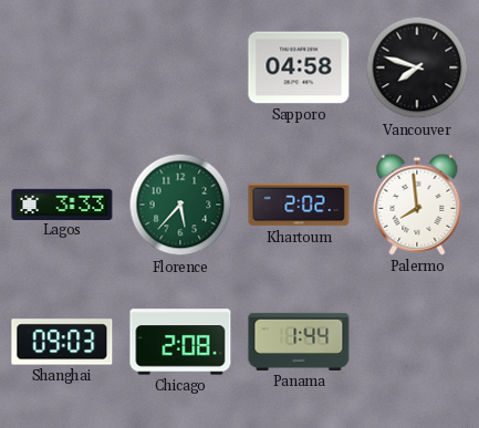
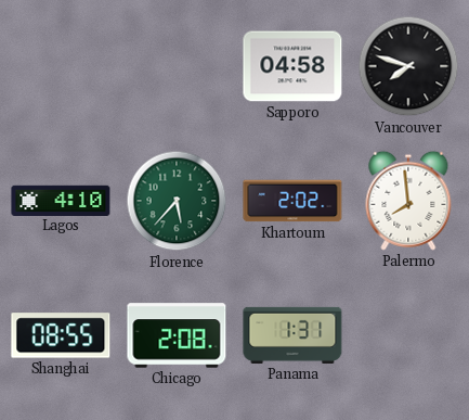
Lagos: 3:33 -> 4:10 (61, 200)
Shanghai: 09:03 -> 08:55 (61, 335)
Panama: 1:44 -> 1:31 (292, 335)
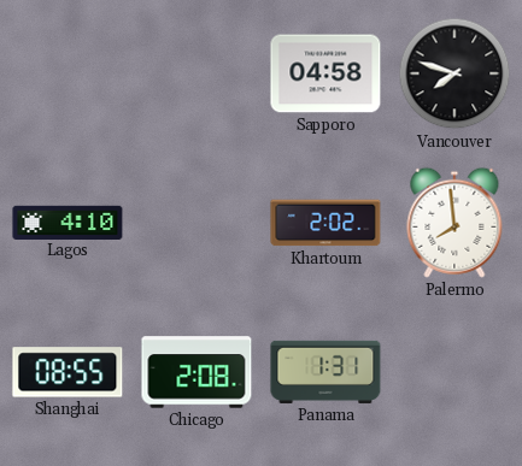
Florence: 5:37 -> none (177, 201)
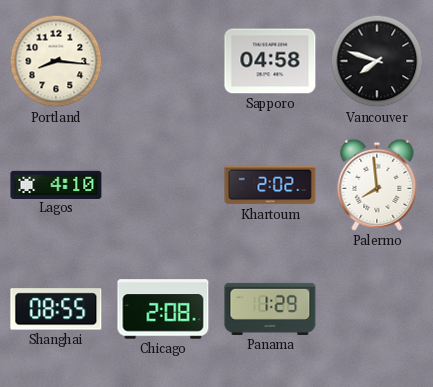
Portland: none -> 8:16 (56, 61)
Panama: 1:31 -> 1:29 (270, 309)
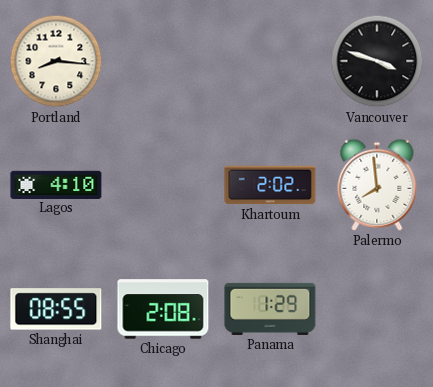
Sapporo: 04:58 -> none (270, 61)
Vancouver: 7:48 -> 3:48 (377, 61)
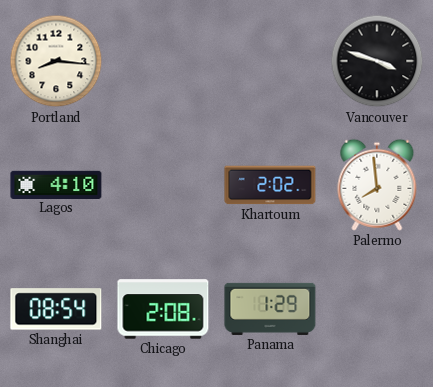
Shanghai: 08:55 -> 08:54 (56, 309)
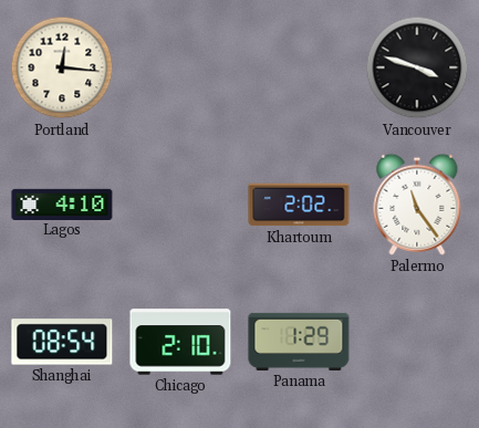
Portland: 8:16 -> 12:16 (62, 67)
Palermo: 7:59 -> 11:24 (417, 205)
Chicago: 2:08 -> 2:10 (180, 342)
